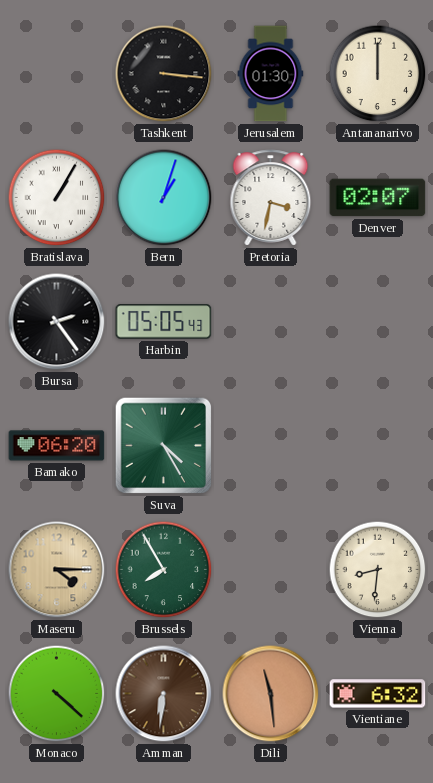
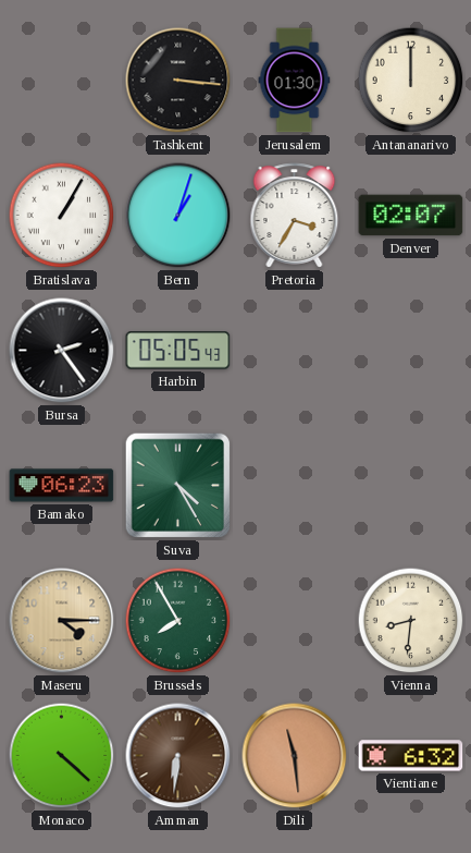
Pretoria: 3:32 -> 3:35 (295, 216)
Bamako: 06:20 -> 06:23 (62, 486)
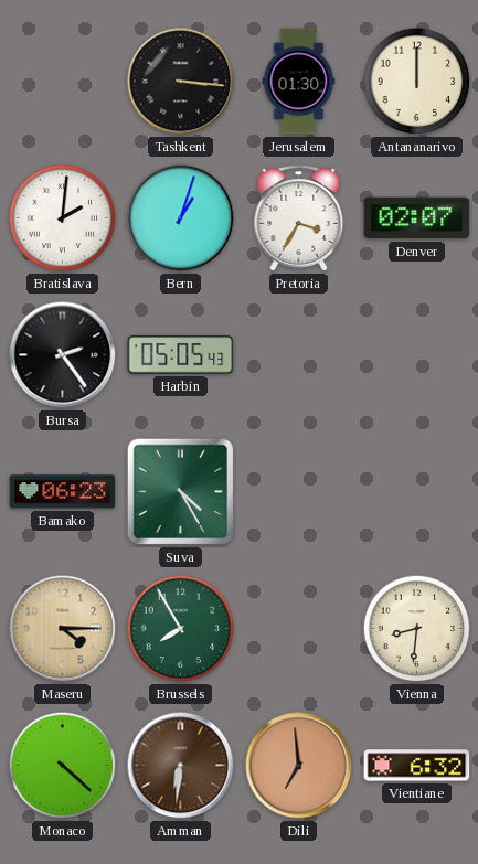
Bratislava: 1:05 -> 2:01 (63, 218)
Dili: 11:29 -> 6:59 (299, 766)
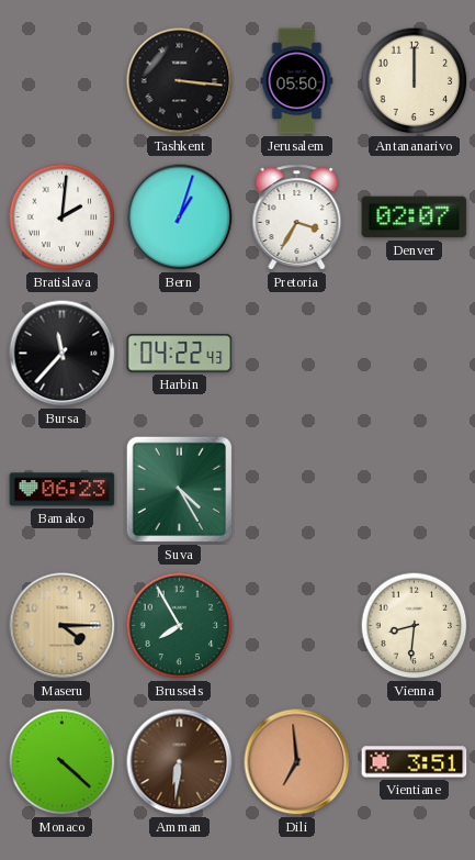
Jerusalem: 01:30 -> 05:50 (297, 81)
Bursa: 2:24 -> 11:37 (63, 354)
Harbin: 05:05 -> 04:22 (180, 354)
Vientiane: 6:32 -> 3:51 (415, 762)
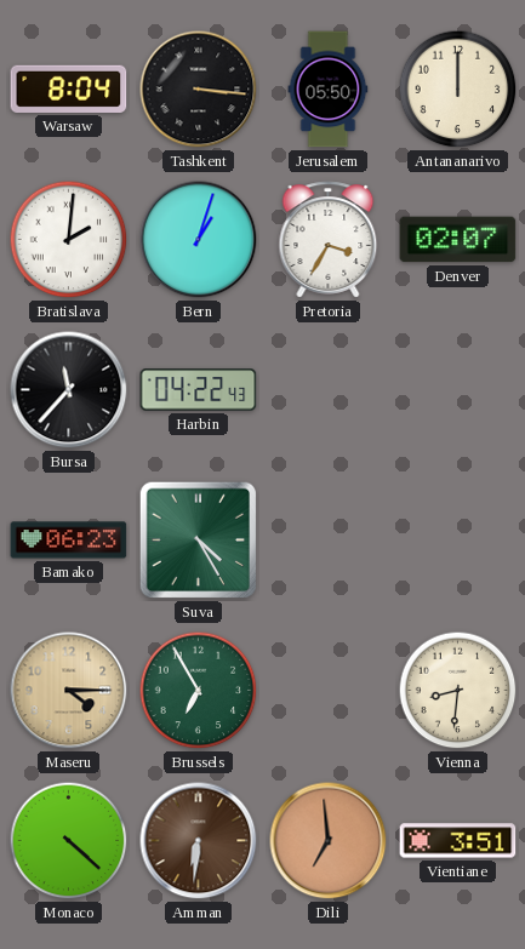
Warsaw: none -> 8:04 (69, 88)
Brussels: 7:55 -> 6:55 (199, 691)
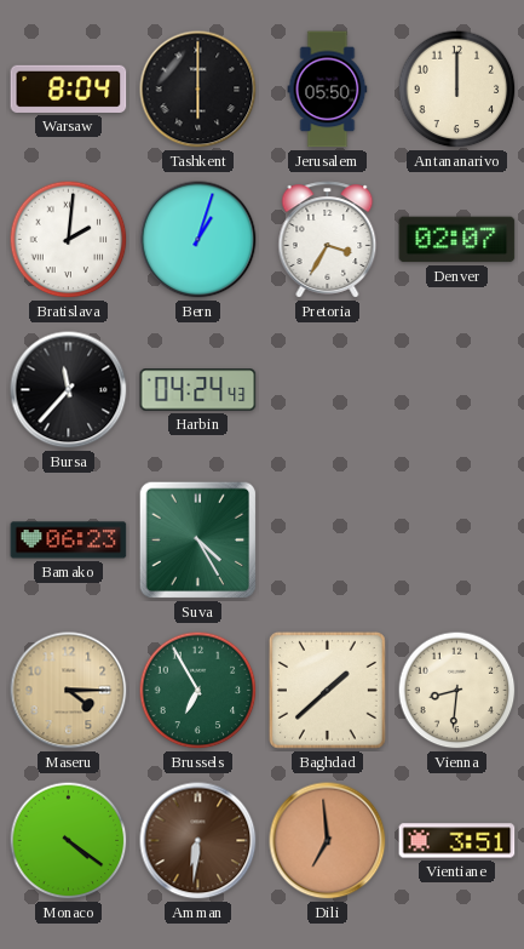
Tashkent: 3:16 -> 6:00 (198, 90)
Harbin: 04:22 -> 04:24 (198, 390)
Baghdad: none -> 1:38 (328, 691)
Monaco: 4:22 -> 4:21 (69, 841)
